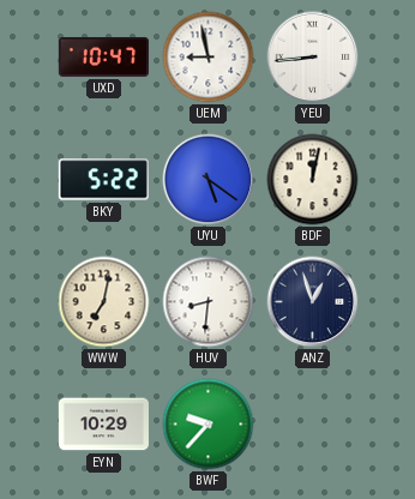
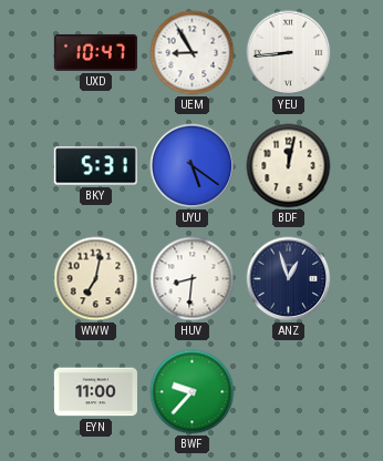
UEM: 8:58 -> 8:55 (193, 53)
BKY: 5:22 -> 5:31 (95, 166)
EYN: 10:29 -> 11:00 (95, 392)
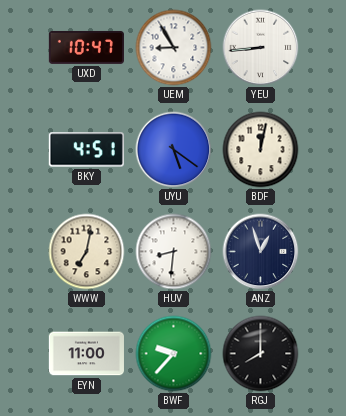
BKY: 5:31 -> 4:51 (86, 150)
RGJ: none -> 8:00 (261, 354)
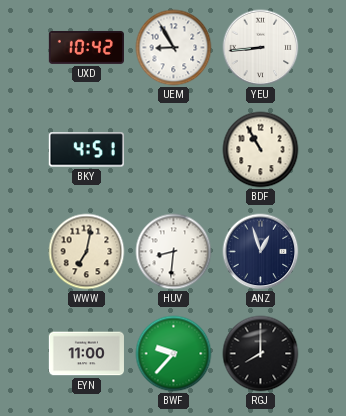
UXD: 10:47 -> 10:42 (86, 47)
UYU: 5:21 -> none (174, 150)
BDF: 12:02 -> 10:55 (261, 150)
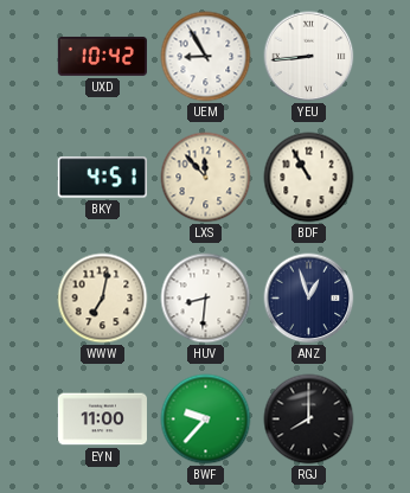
LXS: none -> 11:53 (206, 178)
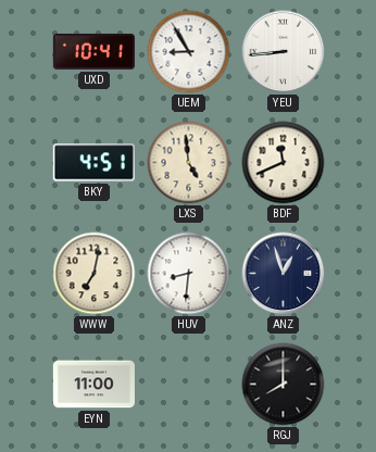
UXD: 10:42 -> 10:41 (93, 51)
LXS: 11:53 -> 4:59 (189, 163)
BDF: 10:55 -> 11:41 (284, 163)
BWF: 9:37 -> none (206, 420)
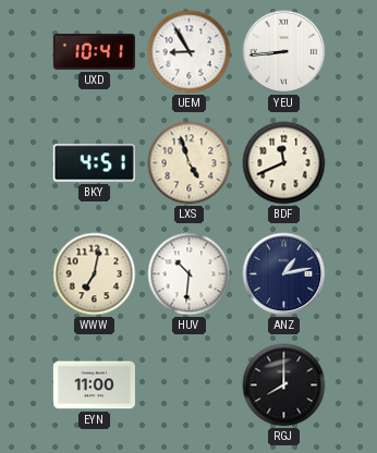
LXS: 4:59 -> 4:57 (190, 163)
HUV: 8:31 -> 10:31 (190, 274)
ANZ: 12:57 -> 1:13 (284, 274)
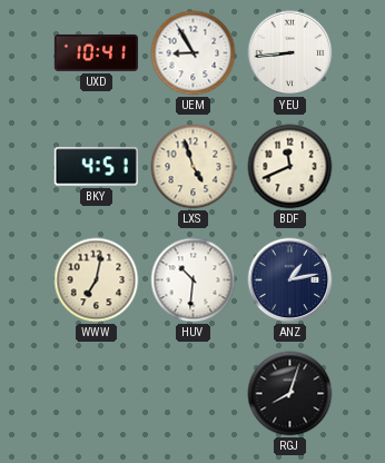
EYN: 11:00 -> none (94, 385)
RGJ: 8:00 -> 8:03 (290, 394)
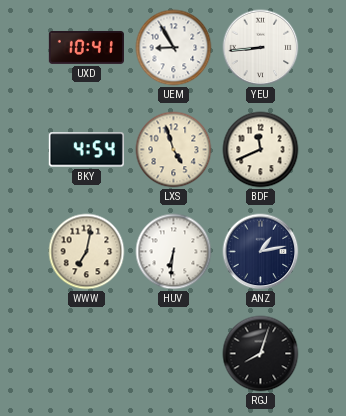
BKY: 4:51 -> 4:54 (86, 150)
HUV: 10:31 -> 6:31 (174, 252)
